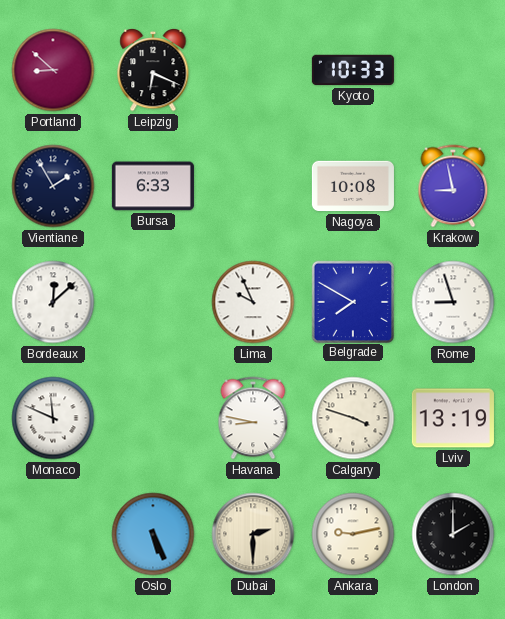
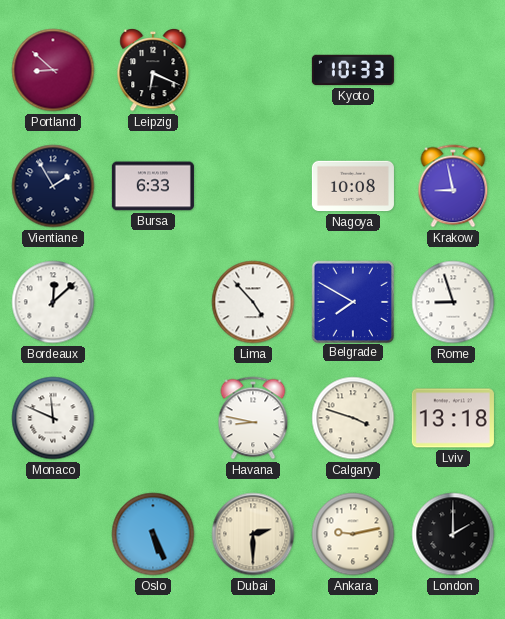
Lima: 9:56 -> 4:53 (253, 302)
Lviv: 13:19 -> 13:18 (453, 418)
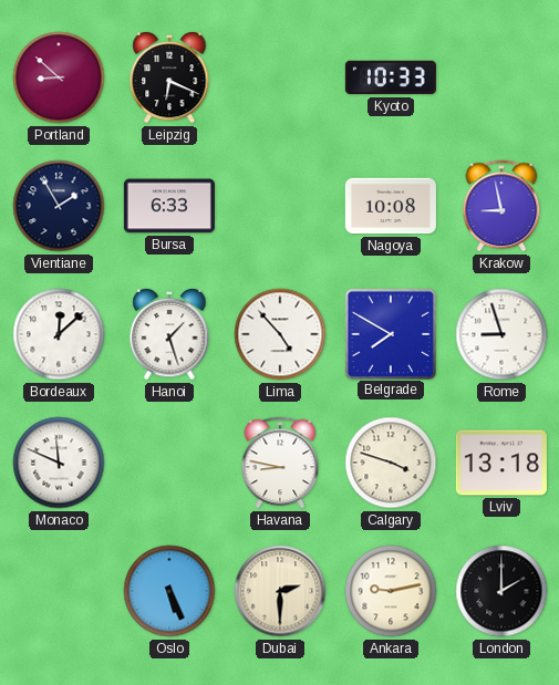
Hanoi: none -> 1:27 (169, 334)
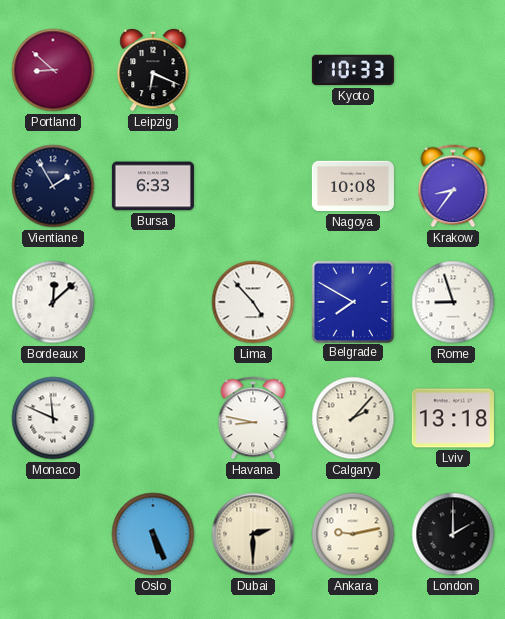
Krakow: 8:58 -> 8:36 (453, 186)
Hanoi: 1:27 -> none (169, 334)
Calgary: 3:48 -> 2:07 (353, 418)
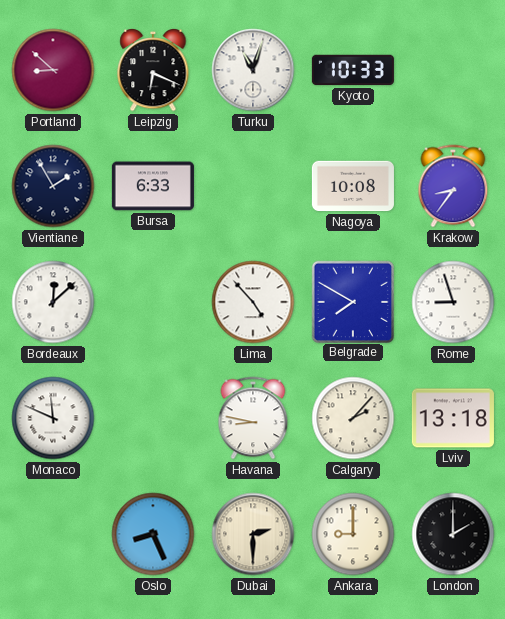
Turku: none -> 11:03 (253, 70)
Oslo: 5:26 -> 8:26 (153, 534)
Ankara: 9:13 -> 9:00 (353, 534)
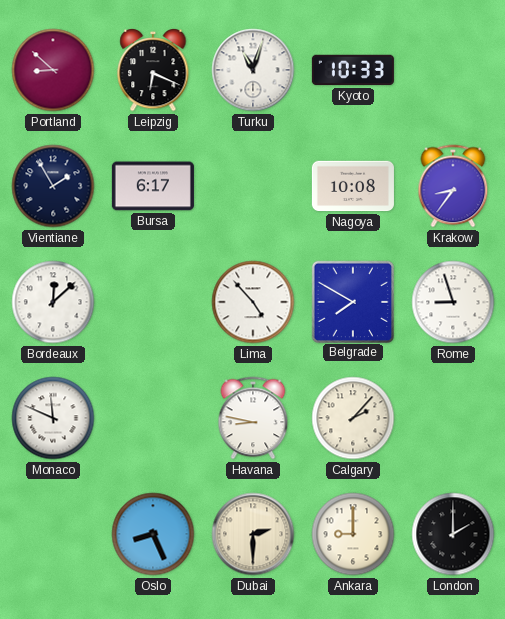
Bursa: 6:33 -> 6:17 (153, 186)
Lviv: 13:18 -> none (453, 418)
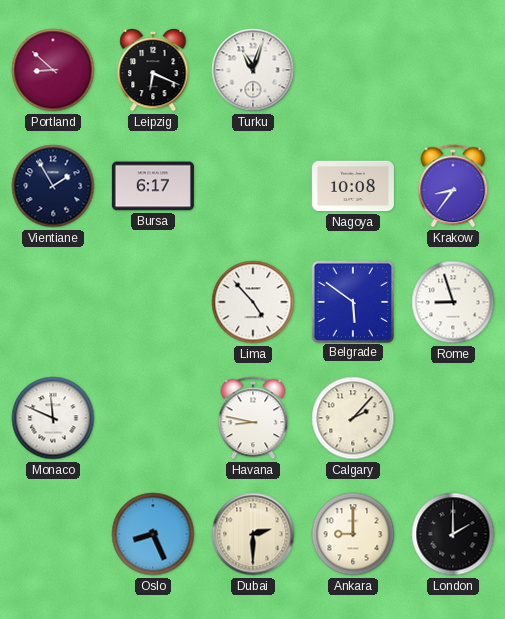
Kyoto: 10:33 -> none (353, 70)
Bordeaux: 12:08 -> none (53, 302)
Belgrade: 7:50 -> 5:51 (352, 301)
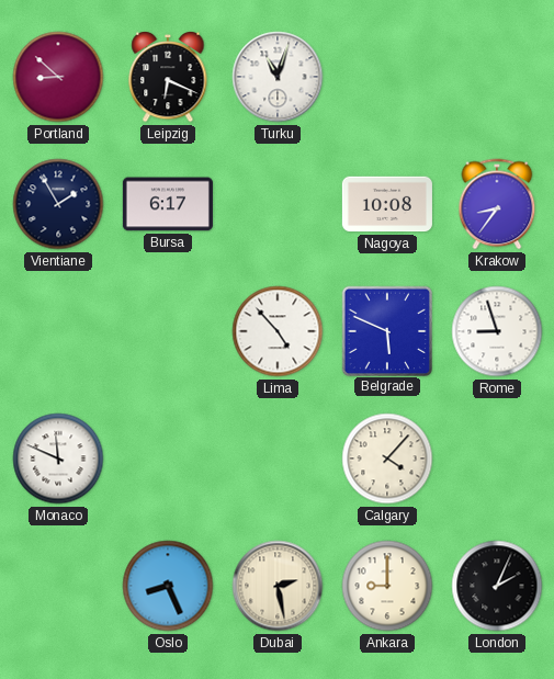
Belgrade: 5:51 -> 5:49 (386, 330)
Havana: 8:47 -> none (253, 418)
Calgary: 2:07 -> 4:07 (387, 459)
Dubai: 2:30 -> 2:28 (278, 586)
London: 2:00 -> 2:04 (497, 586)
